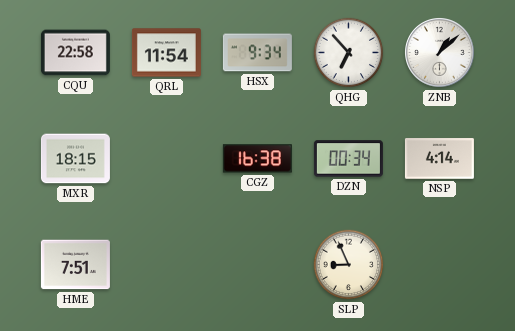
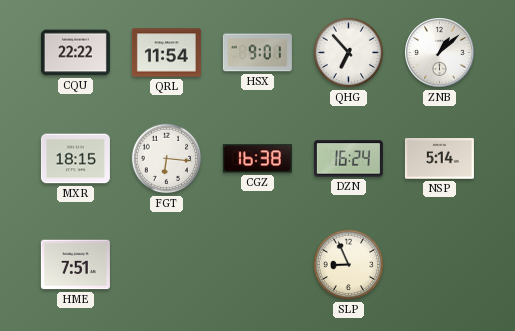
CQU: 22:58 -> 22:22 (75, 53)
HSX: 9:34 -> 9:01 (257, 53)
FGT: none -> 6:16 (167, 159)
DZN: 00:34 -> 16:24 (348, 159)
NSP: 4:14 -> 5:14 (439, 159)
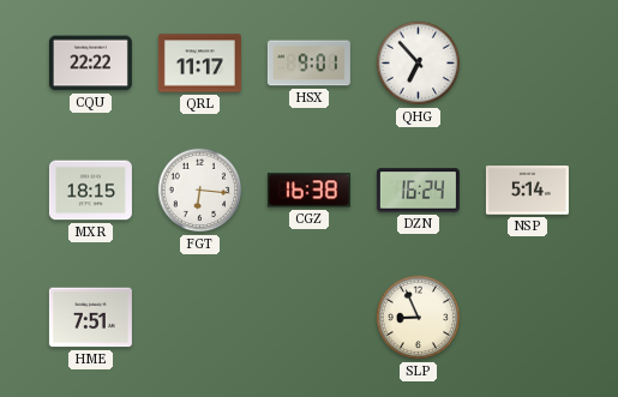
QRL: 11:54 -> 11:17 (199, 64)
ZNB: 1:08 -> none (440, 53)
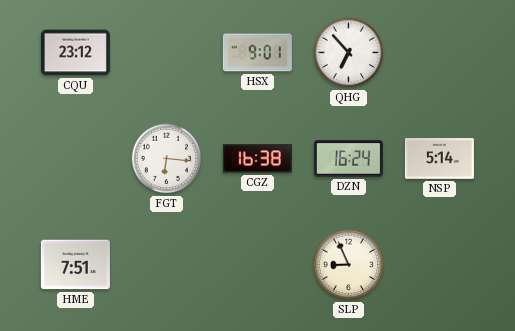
CQU: 22:22 -> 23:12 (75, 53)
QRL: 11:17 -> none (199, 64)
MXR: 18:15 -> none (90, 191)
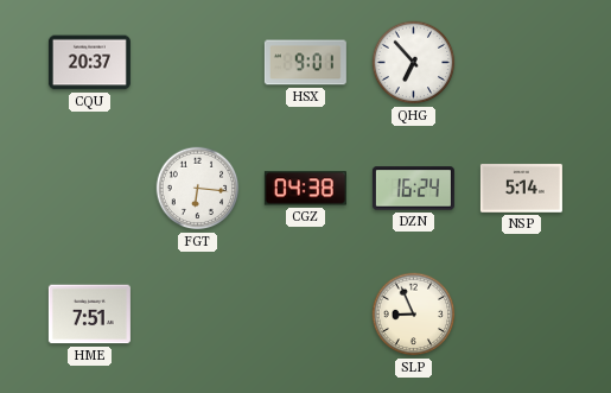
CQU: 23:12 -> 20:37 (89, 63)
CGZ: 16:38 -> 04:38 (305, 189)
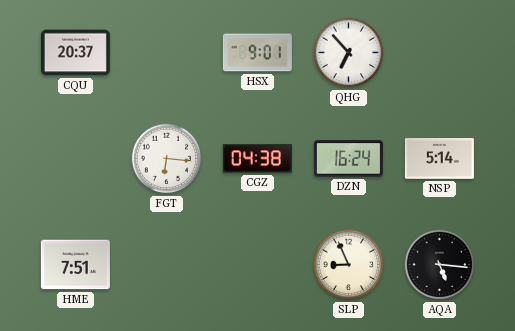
AQA: none -> 5:16 (440, 265)
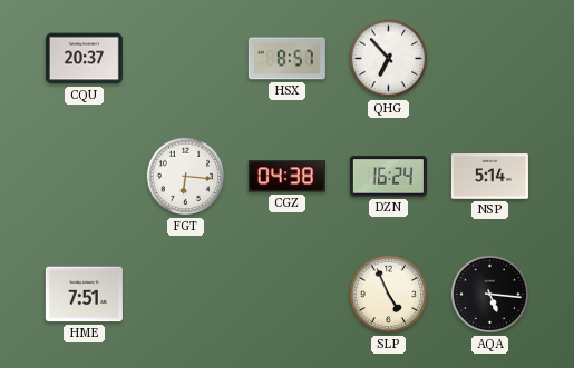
HSX: 9:01 -> 8:57 (286, 59)
SLP: 8:56 -> 4:56 (389, 295)
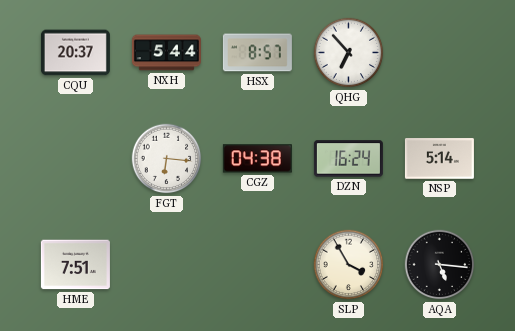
NXH: none -> 5:44 (166, 53)
SLP: 4:56 -> 3:55 (349, 265)
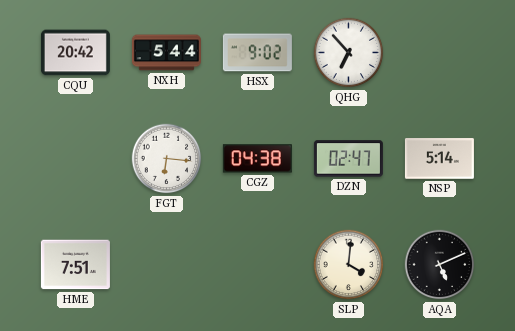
CQU: 20:37 -> 20:42 (75, 53)
HSX: 8:57 -> 9:02 (257, 53)
DZN: 16:24 -> 02:47 (348, 159)
SLP: 3:55 -> 4:01 (349, 265)
AQA: 5:16 -> 5:11 (440, 265)
